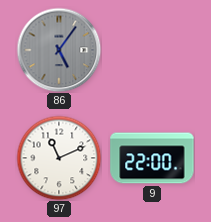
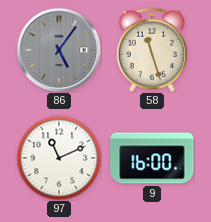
58: none -> 11:27 (151, 50)
9: 22:00 -> 16:00 (152, 158)
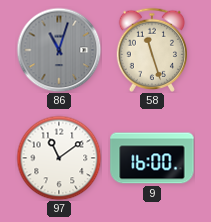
86: 5:06 -> 11:03 (59, 50)
97: 11:11 -> 11:09 (59, 158)
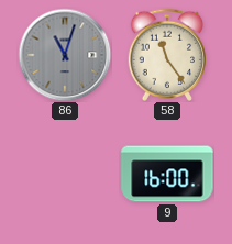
58: 11:27 -> 11:24 (166, 55)
97: 11:09 -> none (59, 158)
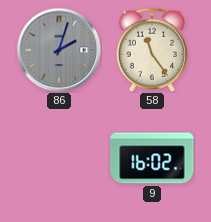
86: 11:03 -> 2:03 (59, 50)
9: 16:00 -> 16:02 (152, 158)
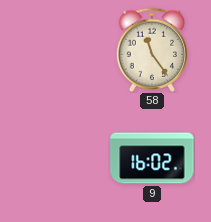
86: 2:03 -> none (59, 50)
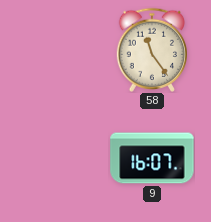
9: 16:02 -> 16:07 (152, 158)
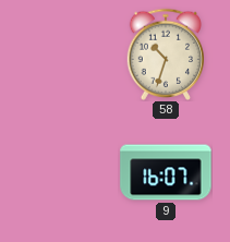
58: 11:24 -> 10:33 (165, 55)
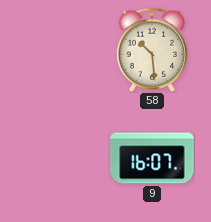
58: 10:33 -> 10:29 (151, 50)
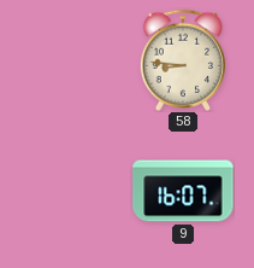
58: 10:29 -> 8:46 (182, 60)
